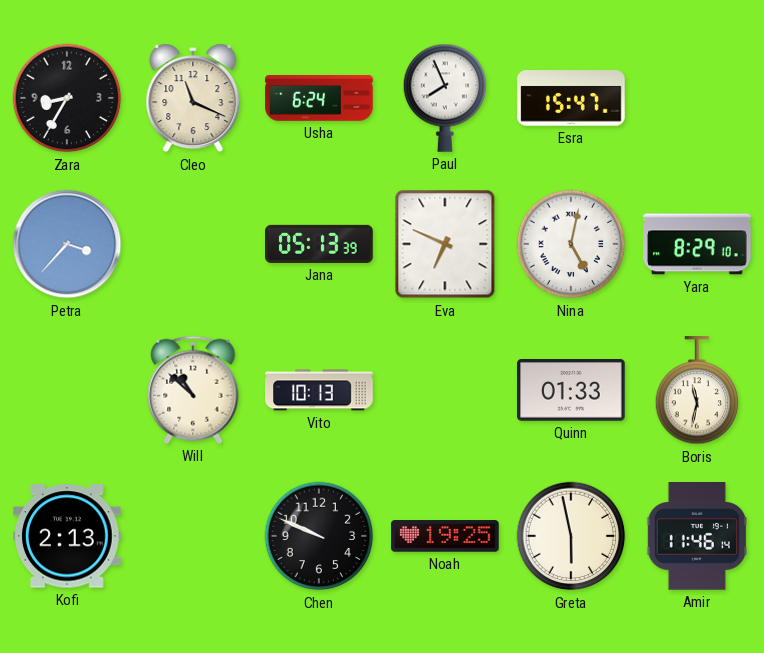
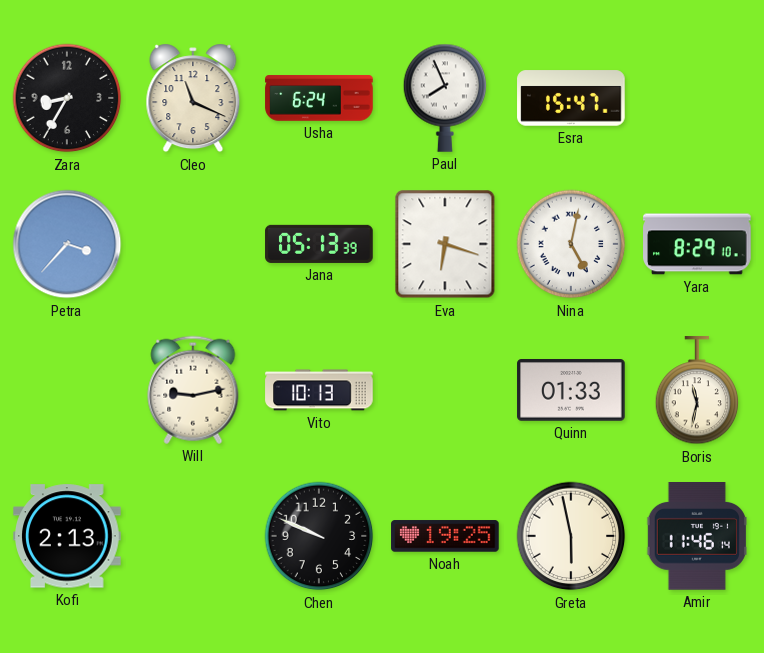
Eva: 6:49 -> 6:18 (445, 244)
Will: 10:52 -> 9:13 (193, 390)
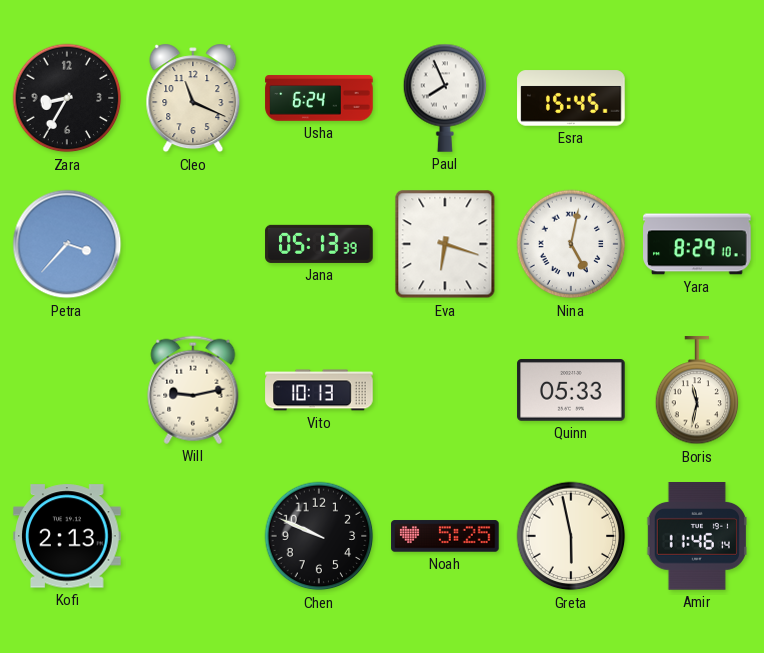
Esra: 15:47 -> 15:45 (571, 98)
Quinn: 01:33 -> 05:33 (571, 390)
Noah: 19:25 -> 5:25 (445, 536)
